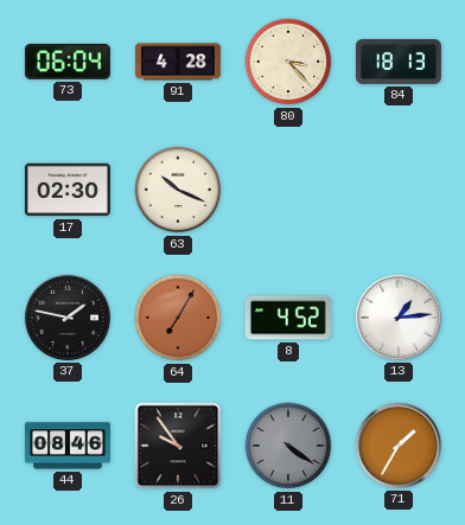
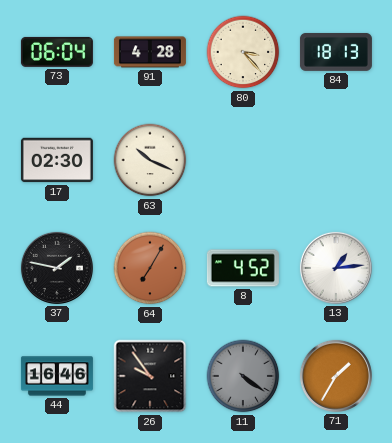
44: 08:46 -> 16:46 (57, 376)
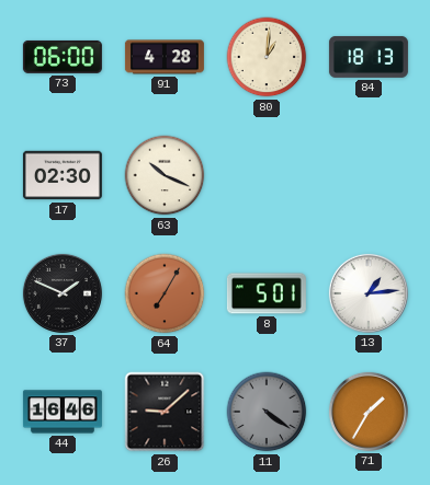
73: 06:04 -> 06:00 (63, 57)
80: 3:23 -> 1:01 (267, 57)
37: 1:47 -> 1:49 (63, 293)
8: 4:52 -> 5:01 (267, 293)
26: 9:54 -> 9:08 (165, 412)
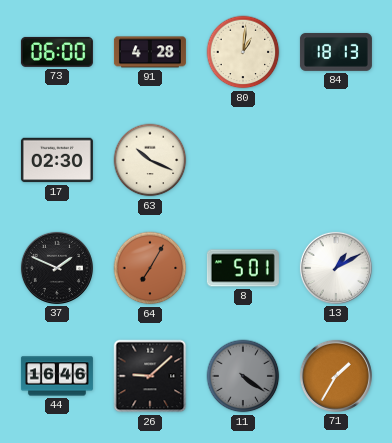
13: 1:14 -> 1:10 (336, 268)
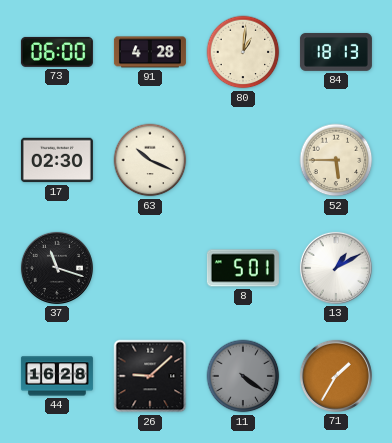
52: none -> 5:45 (336, 160)
37: 1:49 -> 11:18 (57, 268)
64: 7:05 -> none (150, 268)
44: 16:46 -> 16:28 (57, 376)
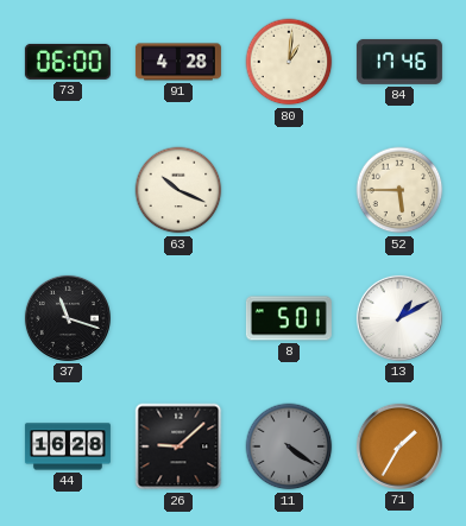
84: 18:13 -> 17:46 (399, 62)
17: 02:30 -> none (57, 160)
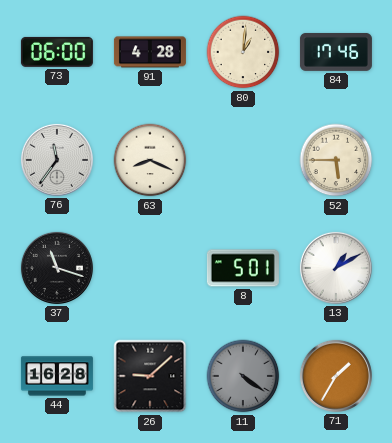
76: none -> 11:36 (57, 160)
63: 10:19 -> 8:19 (150, 160)
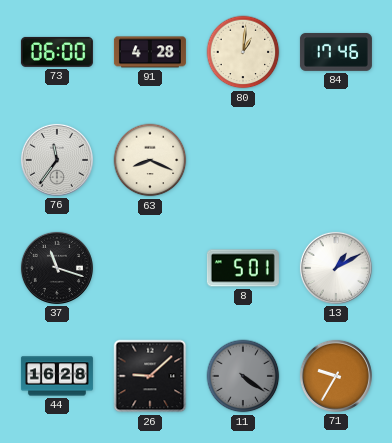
52: 5:45 -> none (336, 160)
71: 1:35 -> 9:35 (336, 376)
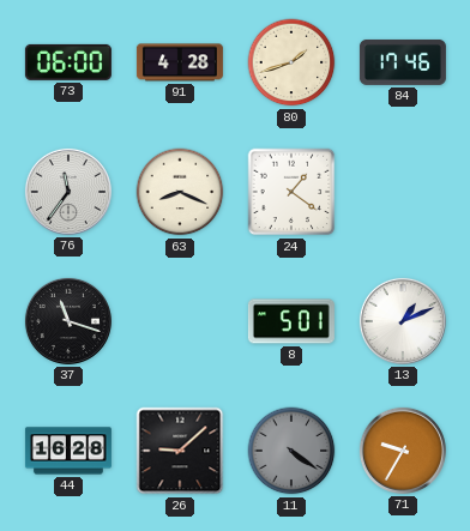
80: 1:01 -> 1:42 (291, 62)
24: none -> 1:21 (291, 192)
13: 1:10 -> 1:11 (403, 321)
